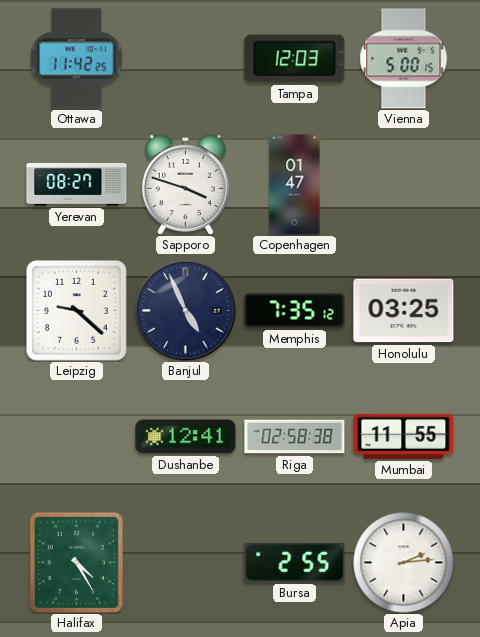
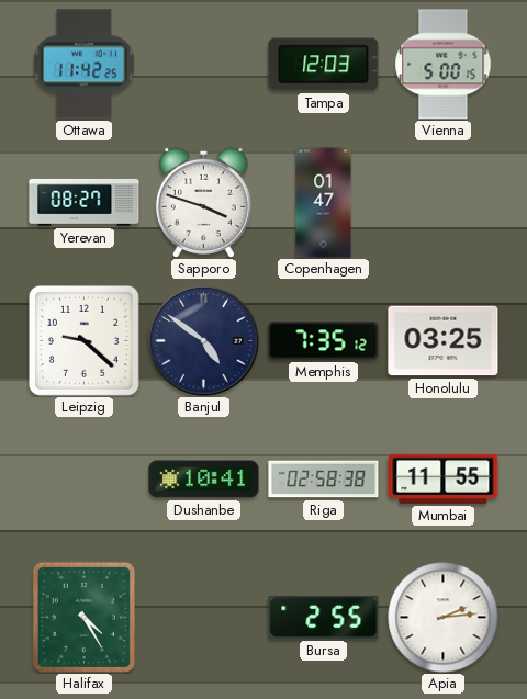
Banjul: 4:56 -> 4:51 (204, 341)
Dushanbe: 12:41 -> 10:41 (204, 480)
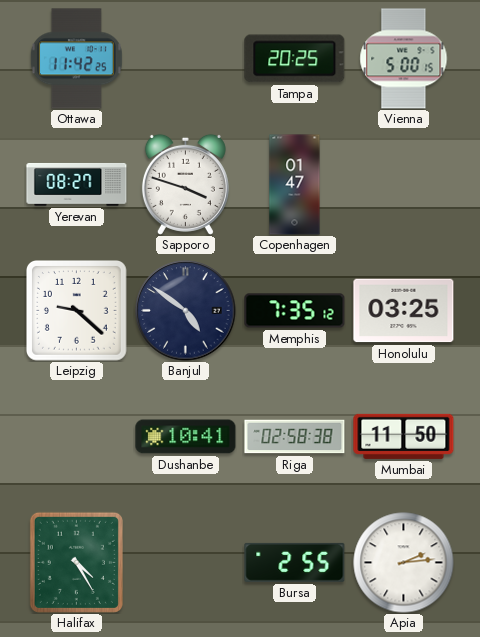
Tampa: 12:03 -> 20:25 (295, 59)
Mumbai: 11:55 -> 11:50 (404, 436)
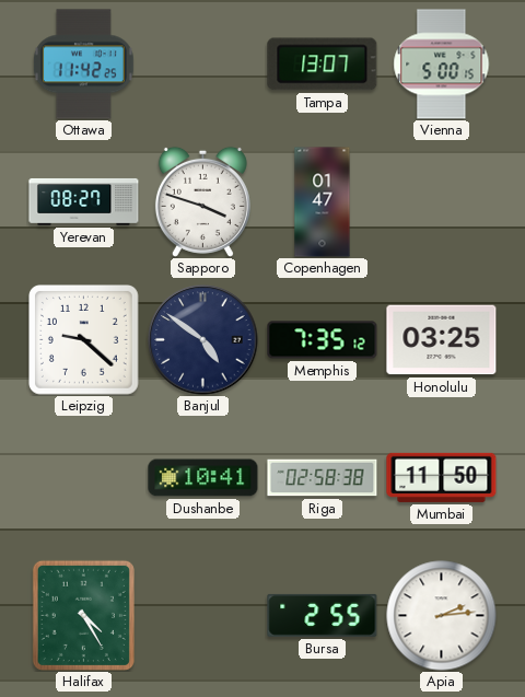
Tampa: 20:25 -> 13:07 (323, 65)
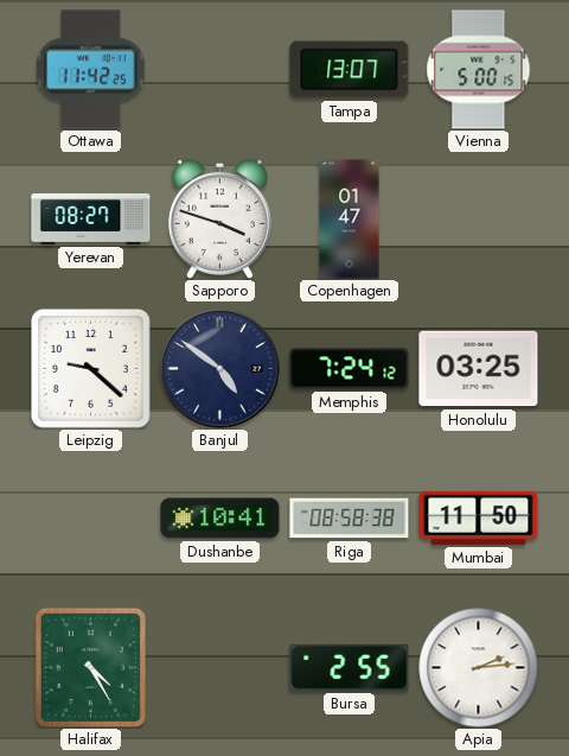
Memphis: 7:35 -> 7:24 (350, 369)
Riga: 02:58 -> 08:58 (350, 519)
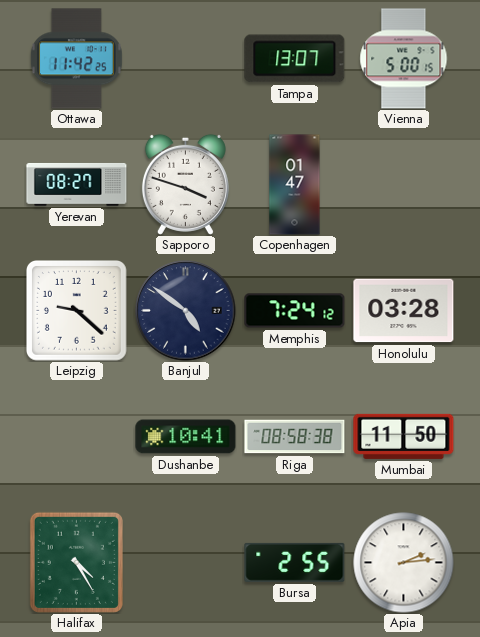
Honolulu: 03:25 -> 03:28 (404, 311)
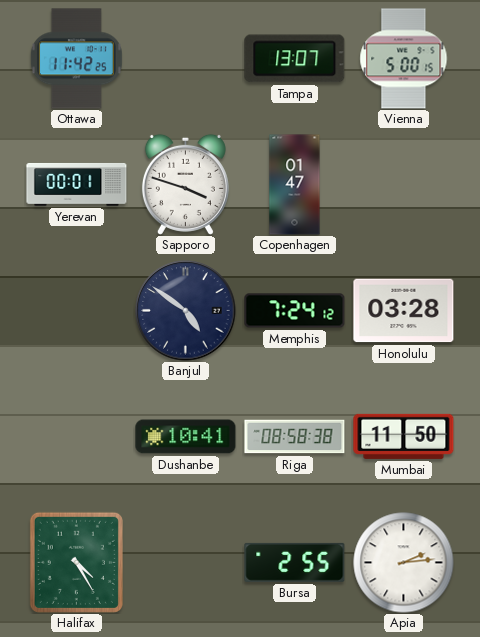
Yerevan: 08:27 -> 00:01 (77, 184)
Leipzig: 9:22 -> none (77, 311)
